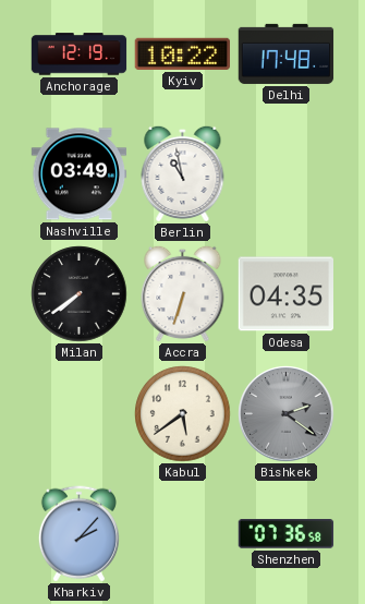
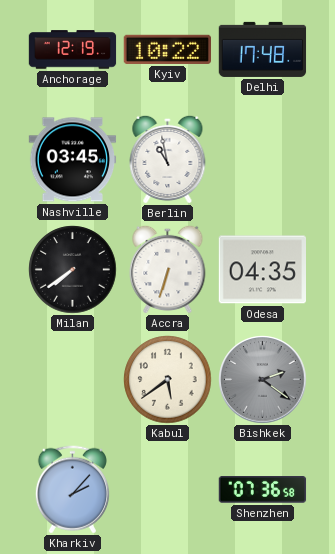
Nashville: 03:49 -> 03:45 (73, 160)
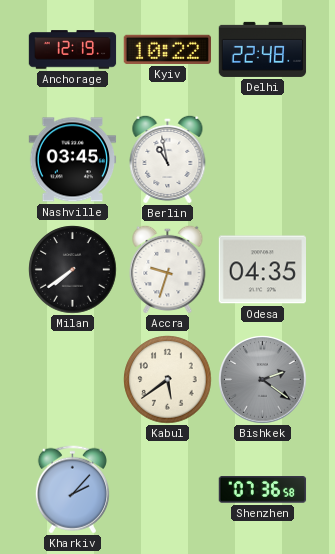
Delhi: 17:48 -> 22:48 (263, 49)
Accra: 6:33 -> 9:33 (168, 269)
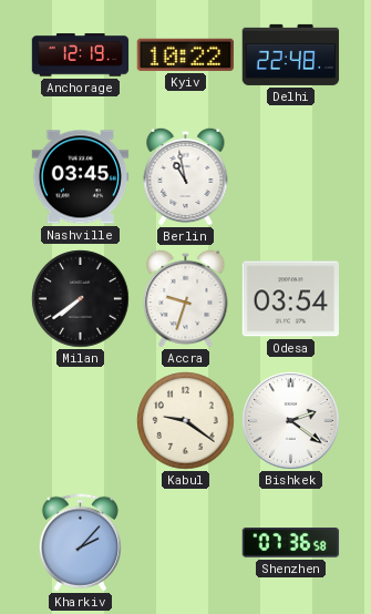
Odesa: 04:35 -> 03:54 (291, 299)
Kabul: 5:39 -> 9:21 (186, 421)
Bishkek dial: grey -> white (291, 421)
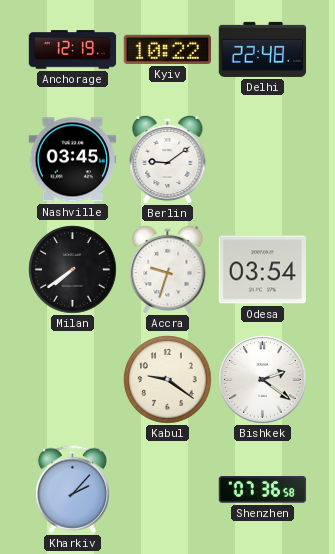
Berlin: 10:58 -> 9:09 (168, 159)
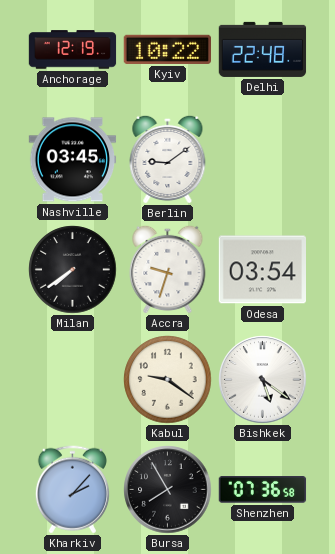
Bishkek: 2:21 -> 5:21 (263, 380)
Bursa: none -> 7:55 (168, 490)
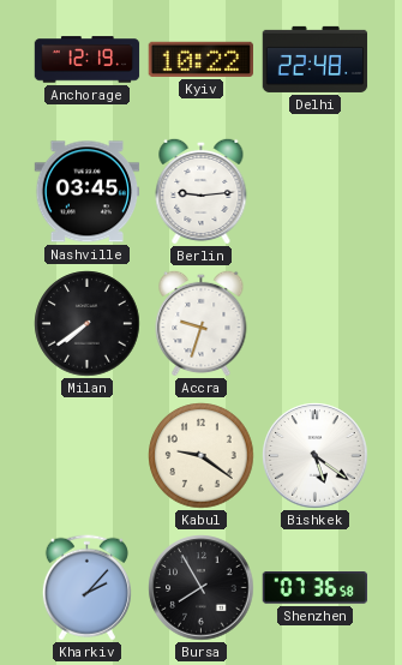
Berlin: 9:09 -> 9:14 (202, 191)
Odesa: 03:54 -> none (263, 270)
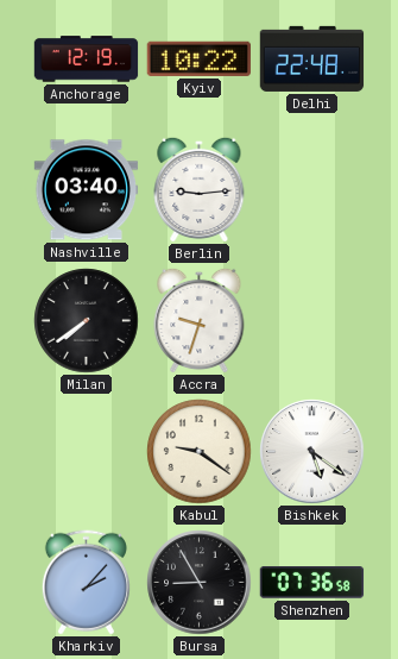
Nashville: 03:45 -> 03:40 (87, 190)
Bursa: 7:55 -> 8:55 (200, 583)
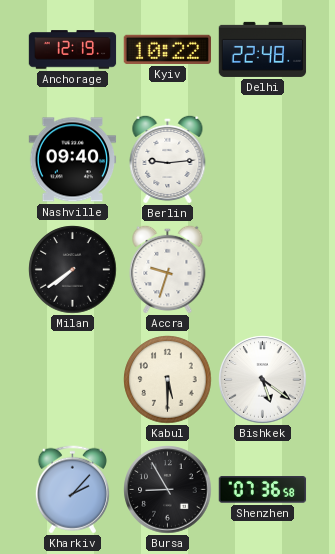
Nashville: 03:40 -> 09:40 (73, 160)
Kabul: 9:21 -> 5:30 (168, 380)
